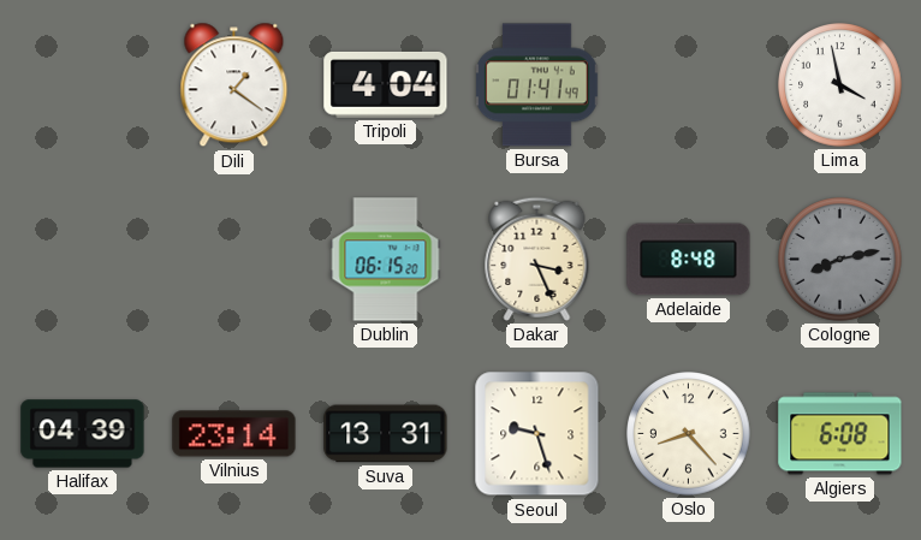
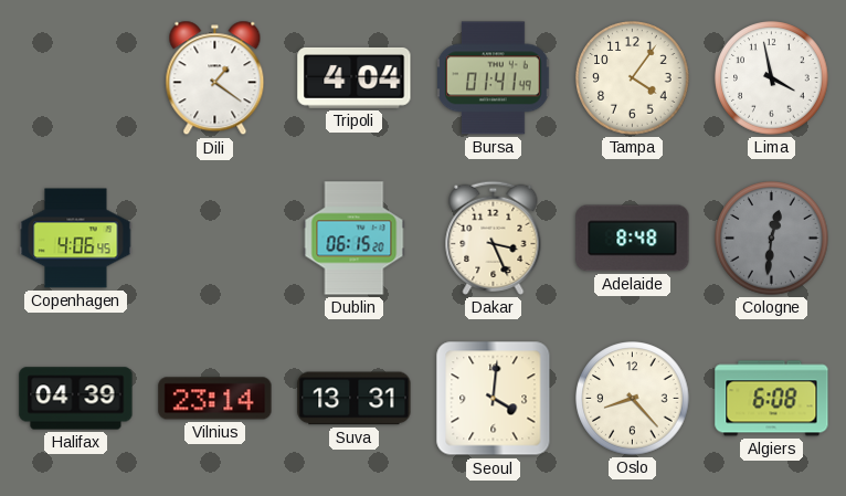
Tampa: none -> 4:06 (633, 78)
Copenhagen: none -> 4:06 (76, 239)
Cologne: 8:13 -> 12:31 (772, 239)
Seoul: 9:27 -> 4:01 (494, 399)
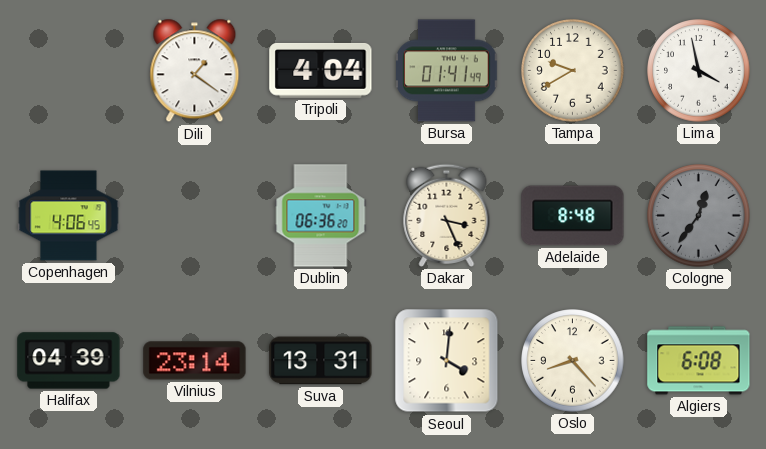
Tampa: 4:06 -> 9:40 (573, 71)
Dublin: 06:15 -> 06:36 (321, 216)
Cologne: 12:31 -> 12:36 (699, 216)
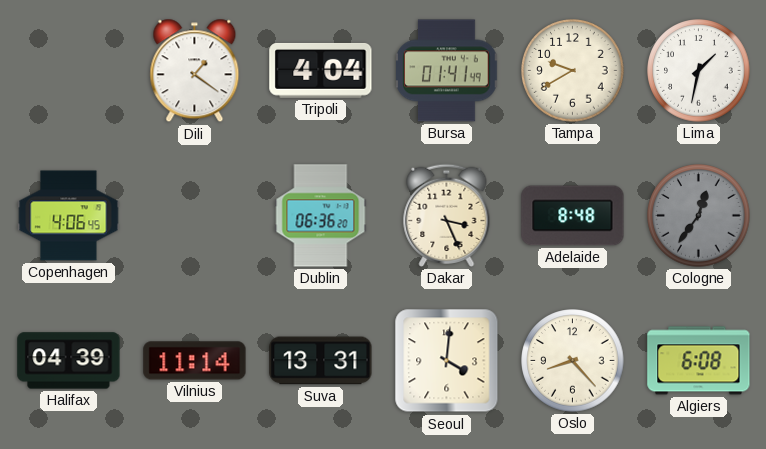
Lima: 3:58 -> 1:32 (699, 71)
Vilnius: 23:14 -> 11:14 (195, 361)
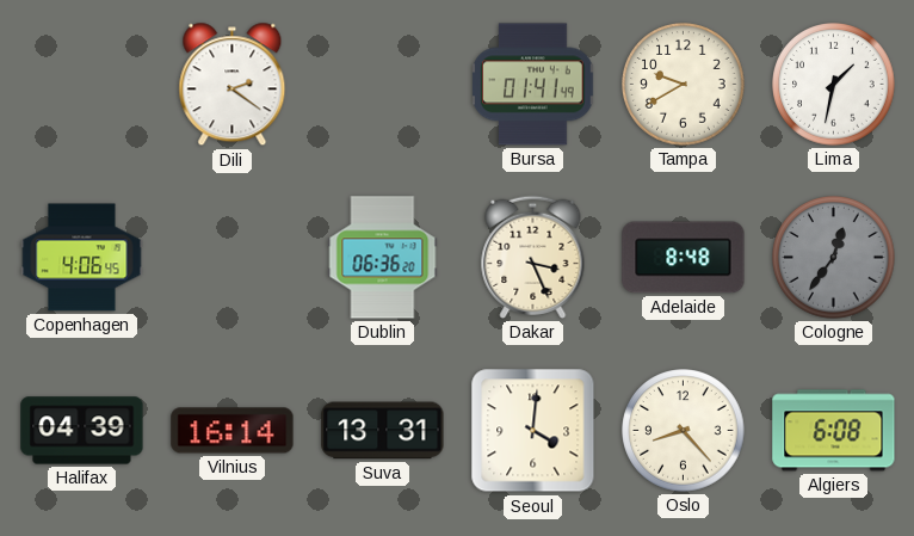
Dili: 1:21 -> 2:21 (233, 85)
Tripoli: 4:04 -> none (321, 70)
Vilnius: 11:14 -> 16:14 (233, 431)
